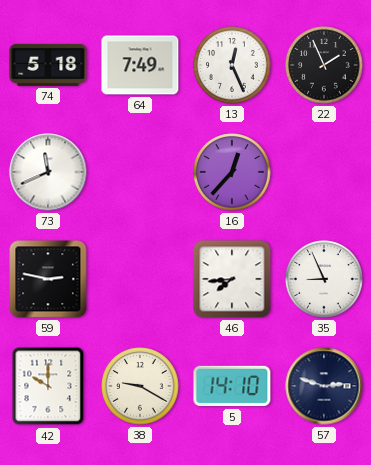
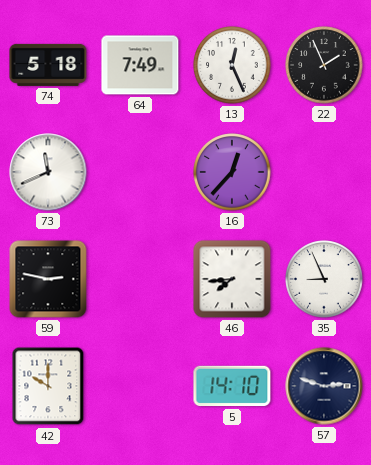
38: 9:20 -> none (140, 386)
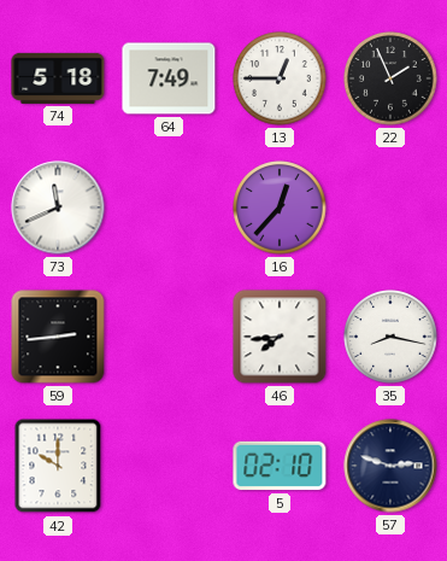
13: 12:26 -> 12:45 (280, 78)
59: 2:47 -> 2:44 (58, 337)
35: 8:56 -> 8:17 (390, 337)
5: 14:10 -> 02:10 (280, 466)
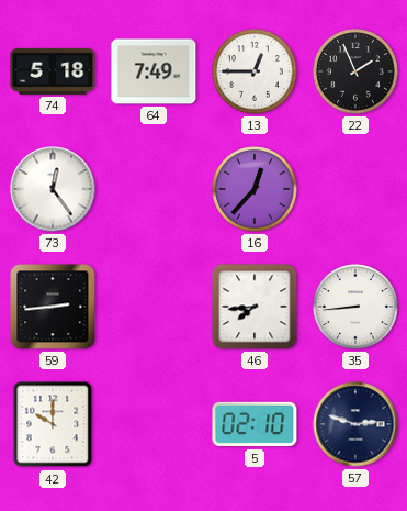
73: 11:41 -> 12:24 (53, 189)
35: 8:17 -> 8:44 (355, 307)
